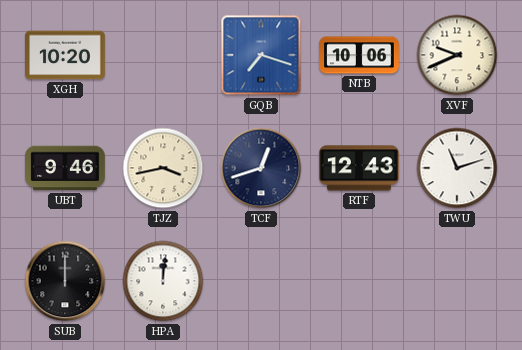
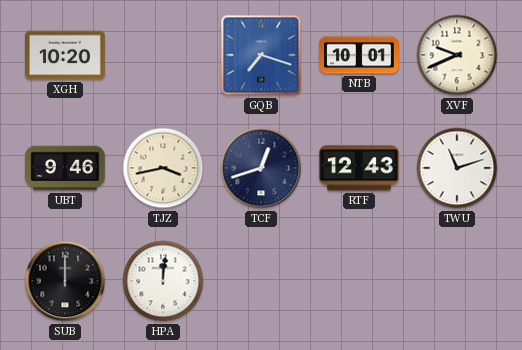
NTB: 10:06 -> 10:01 (360, 55)
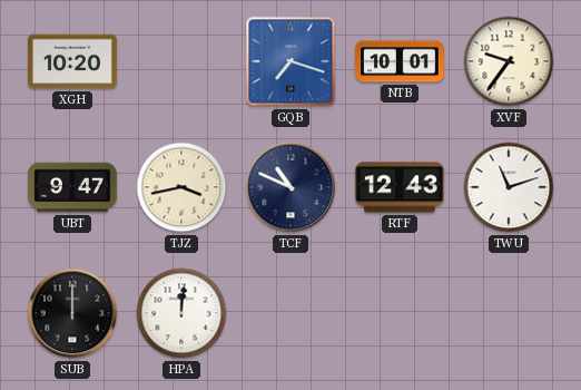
XVF: 9:41 -> 9:36 (509, 61)
UBT: 9:46 -> 9:47 (73, 187)
TCF: 12:42 -> 10:49 (290, 187)
